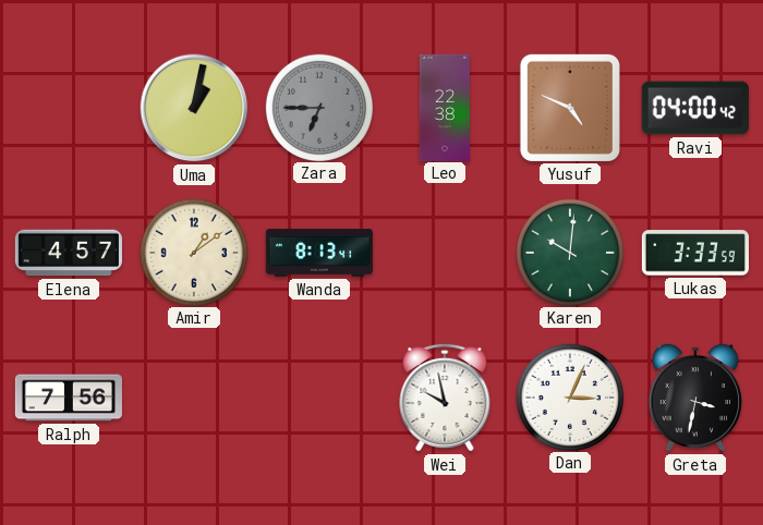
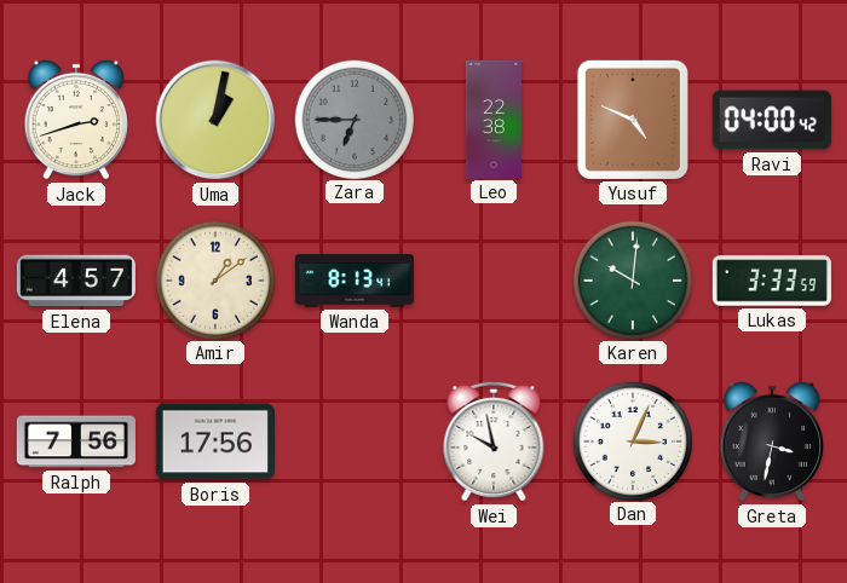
Jack: none -> 2:42 (76, 120)
Boris: none -> 17:56 (215, 441)
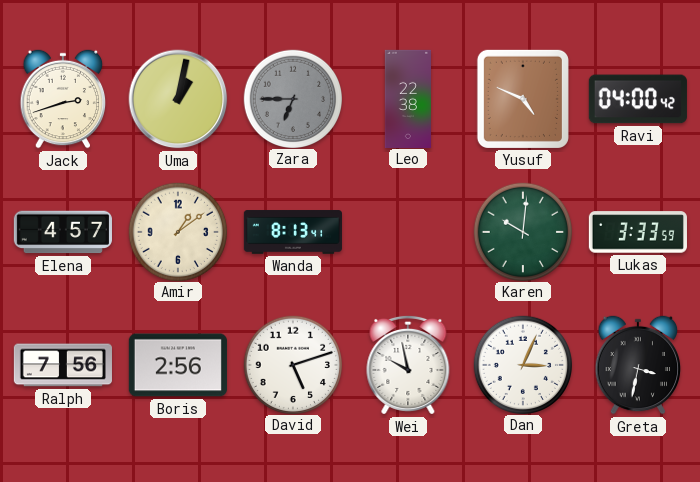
Boris: 17:56 -> 2:56 (178, 365)
David: none -> 5:12 (292, 364)
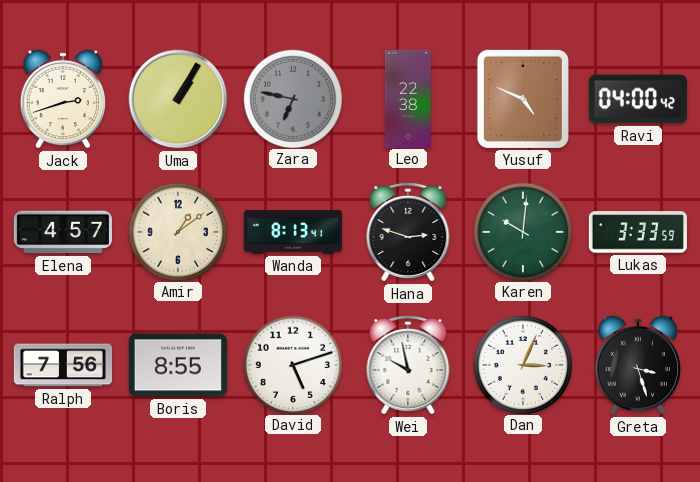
Uma: 1:02 -> 1:05 (178, 99)
Zara: 6:45 -> 6:47 (292, 98)
Hana: none -> 2:48 (408, 232)
Boris: 2:56 -> 8:55 (178, 365)
Greta: 3:32 -> 3:27 (638, 365)
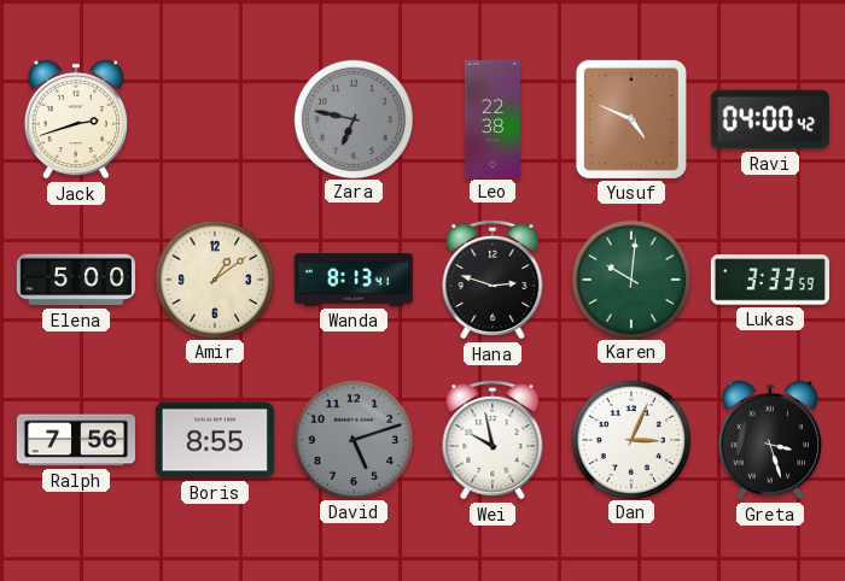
Uma: 1:05 -> none (178, 99)
Elena: 4:57 -> 5:00 (76, 280)
David dial: white -> grey (352, 439)
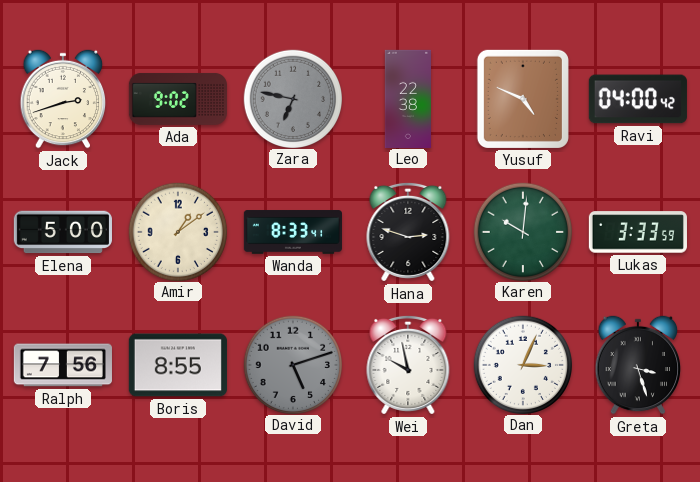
Ada: none -> 9:02 (178, 99)
Wanda: 8:13 -> 8:33 (292, 232)
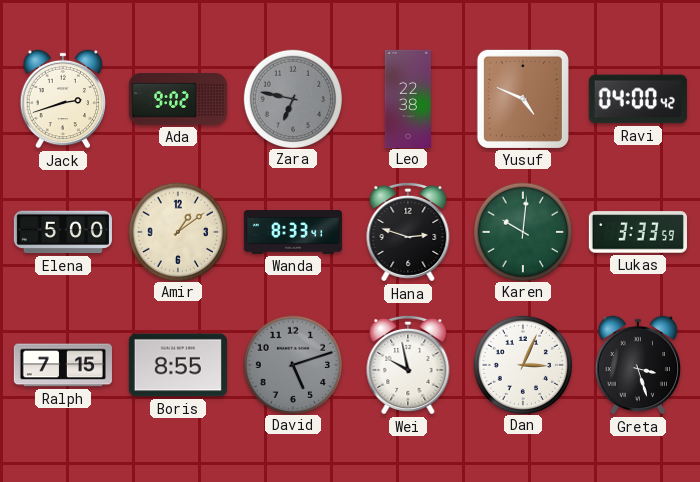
Ralph: 7:56 -> 7:15 (63, 365)
